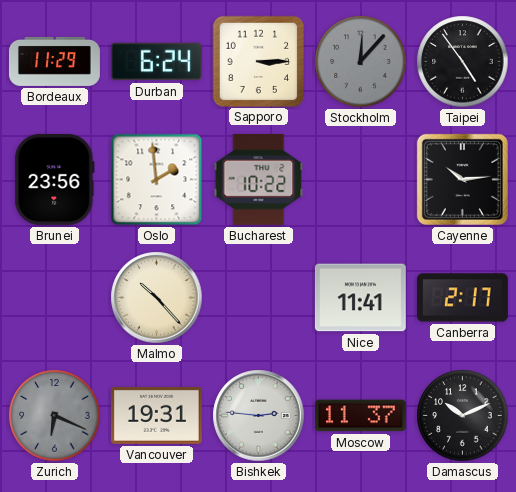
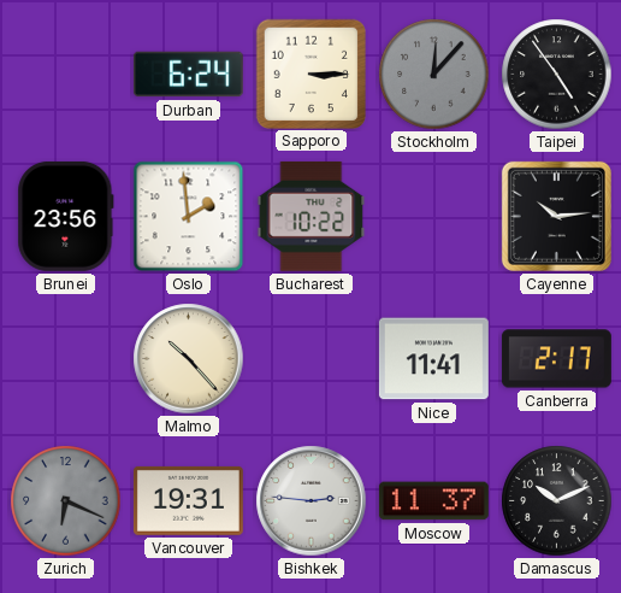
Bordeaux: 11:29 -> none (55, 61)
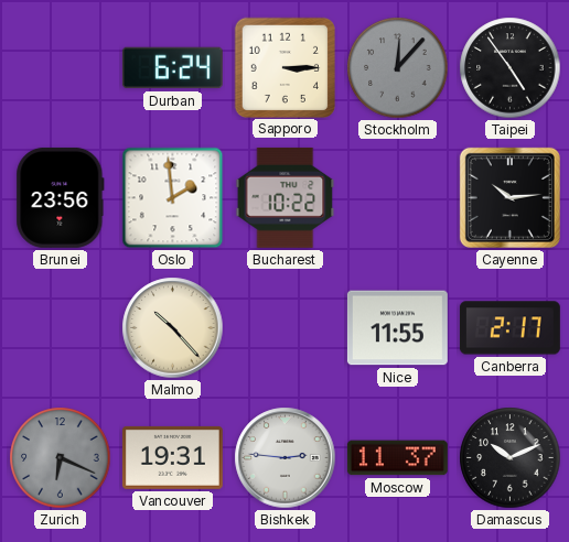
Nice: 11:41 -> 11:55 (397, 328)
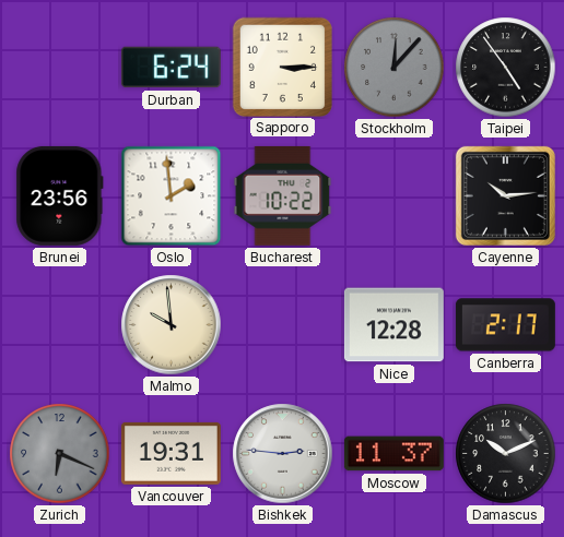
Malmo: 10:23 -> 9:59 (172, 325)
Nice: 11:55 -> 12:28 (393, 325)
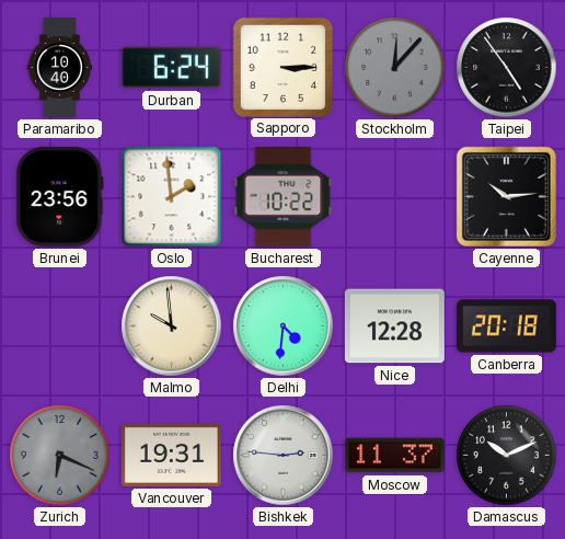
Paramaribo: none -> 10:40 (59, 68)
Delhi: none -> 4:31 (284, 326)
Canberra: 2:17 -> 20:18 (506, 326)
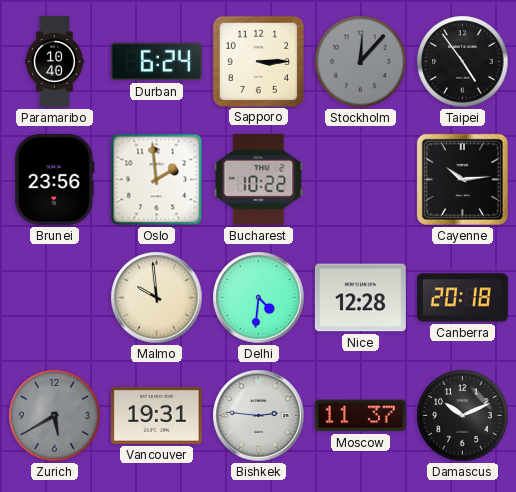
Zurich: 6:19 -> 5:40 (55, 416)
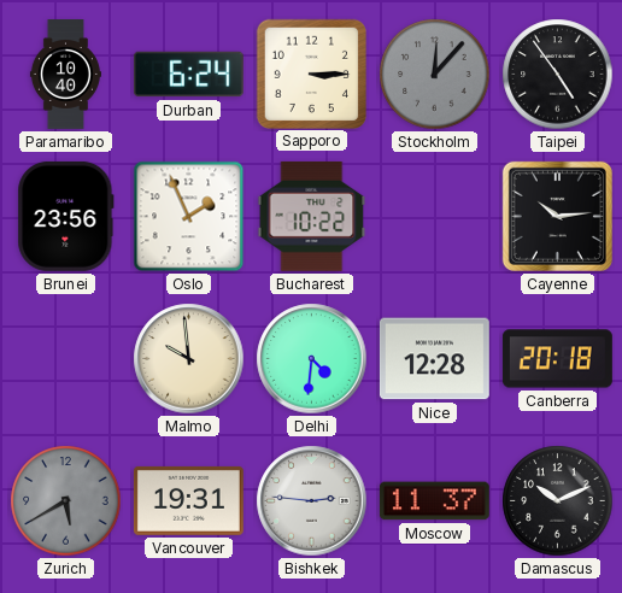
Oslo: 1:59 -> 1:56 (189, 217)
